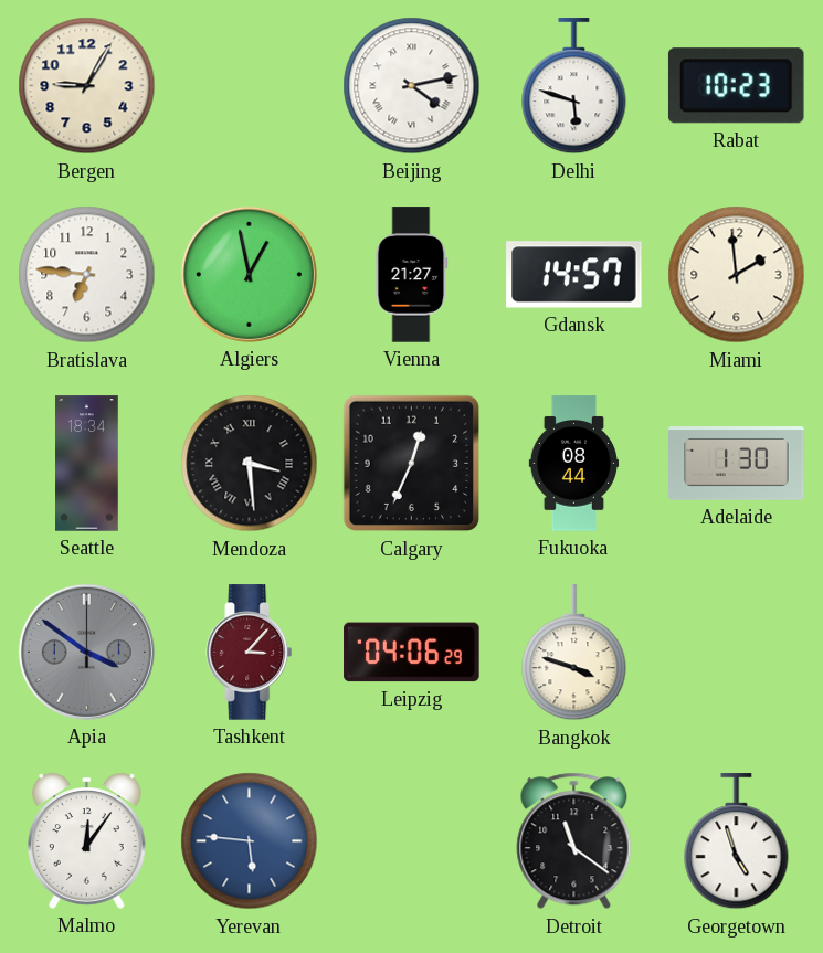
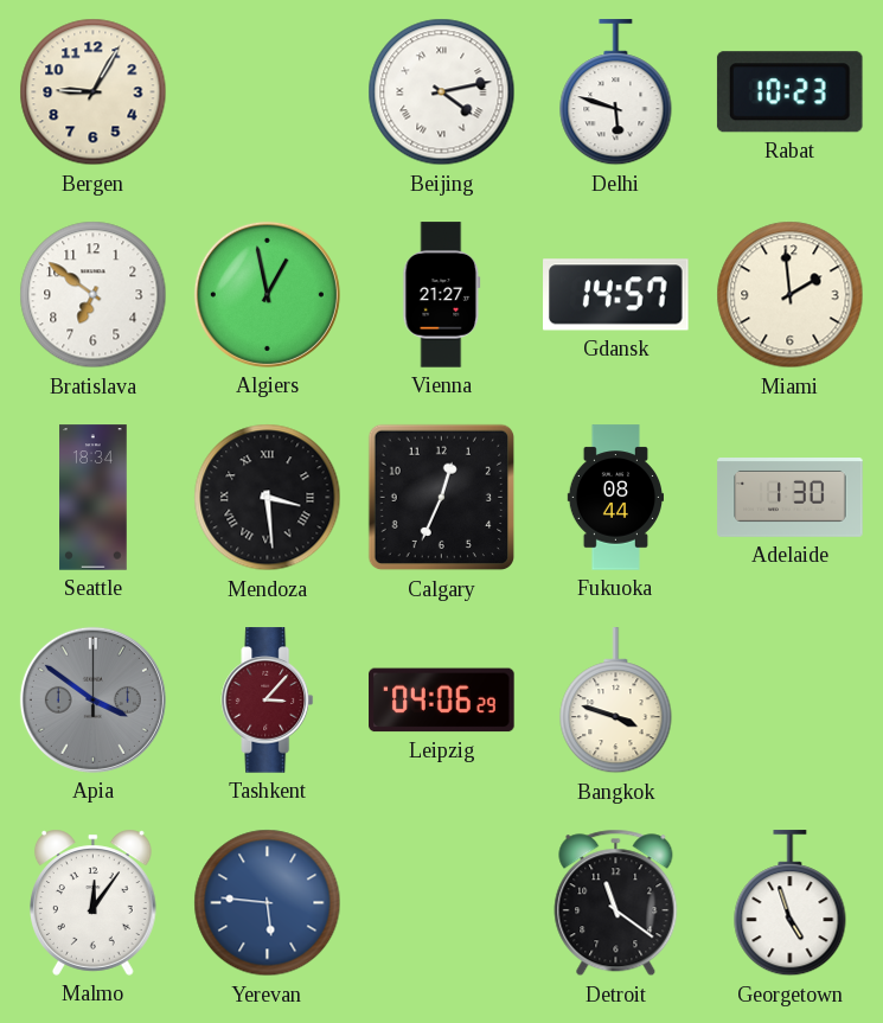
Bratislava: 6:46 -> 6:51 (94, 295)
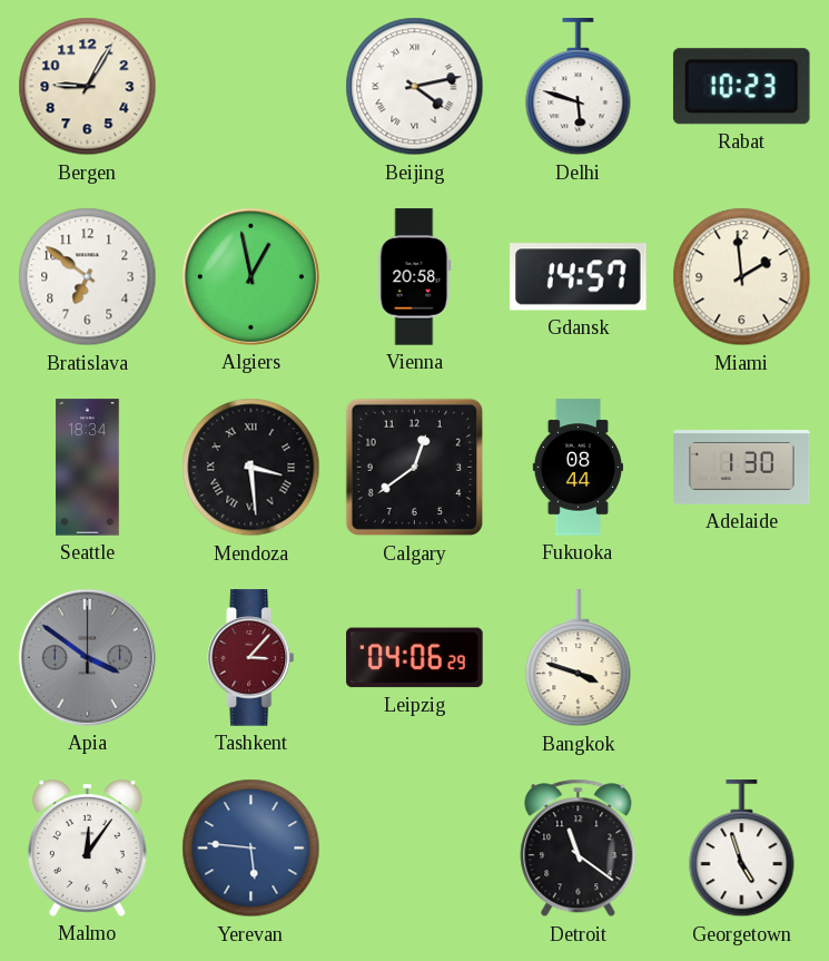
Vienna: 21:27 -> 20:58 (415, 277)
Calgary: 12:34 -> 12:39 (415, 468)
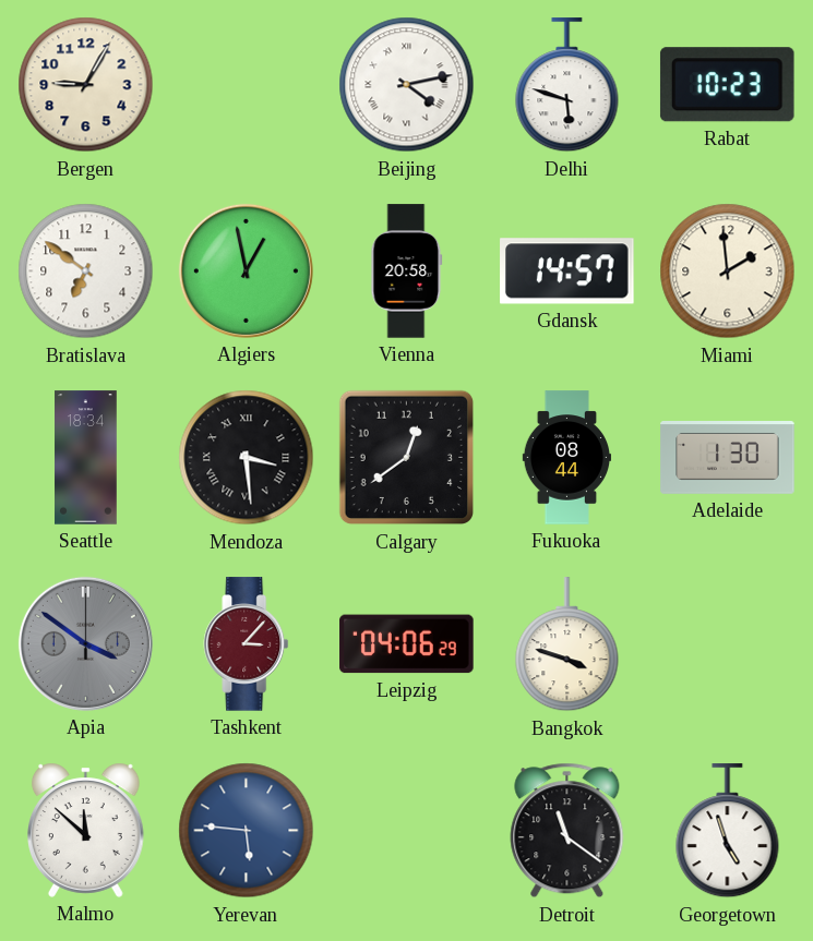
Malmo: 12:06 -> 11:52 (86, 830)
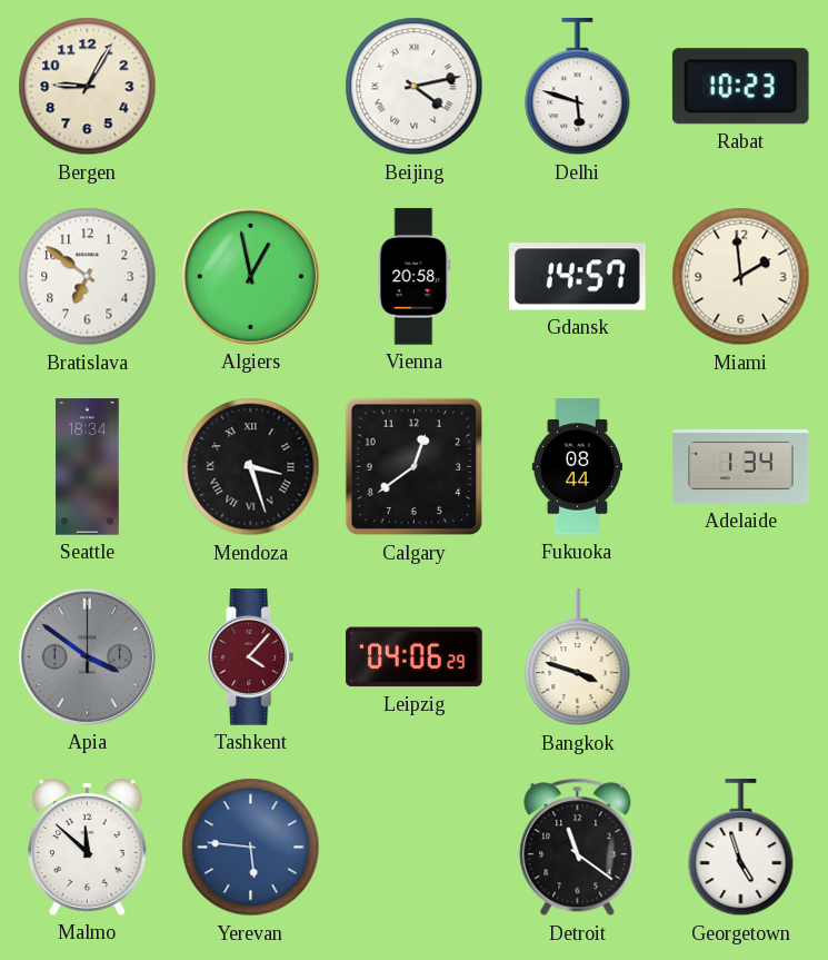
Mendoza: 3:29 -> 3:27 (251, 467)
Adelaide: 1:30 -> 1:34 (741, 467)
Tashkent: 3:07 -> 4:07 (251, 657)
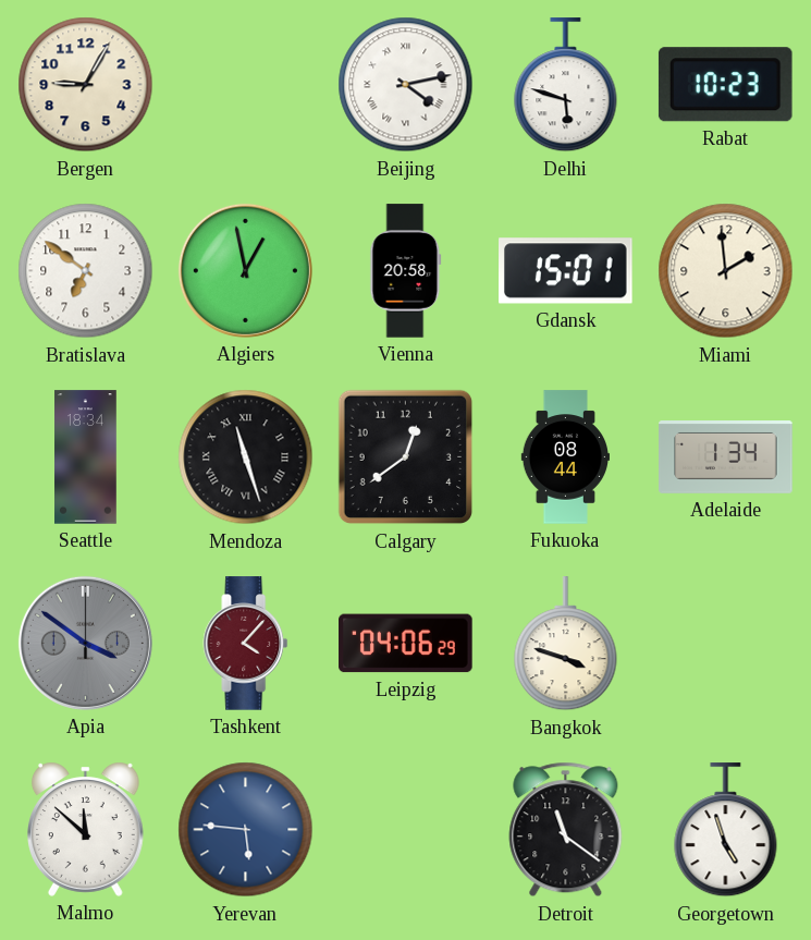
Gdansk: 14:57 -> 15:01 (566, 271)
Mendoza: 3:27 -> 11:27 (246, 457)
